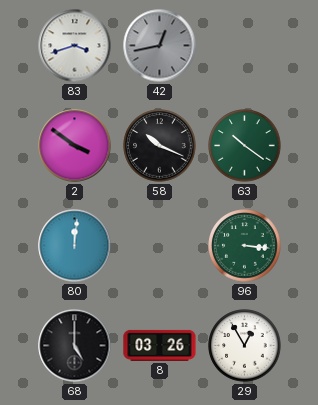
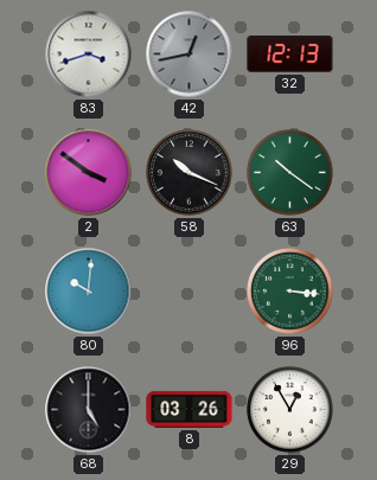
32: none -> 12:13 (290, 55)
80: 12:01 -> 10:01 (89, 292)
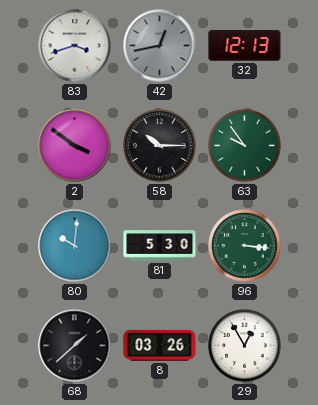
58: 10:19 -> 10:15 (160, 146)
63: 10:21 -> 9:54 (245, 146)
81: none -> 5:30 (160, 246)
68: 5:00 -> 1:38 (75, 346)
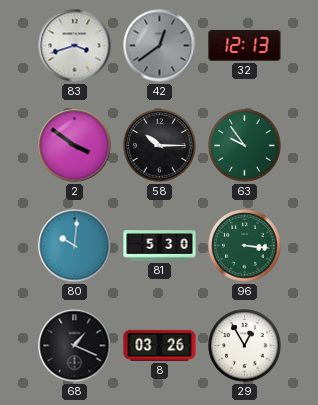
42: 12:43 -> 12:39 (160, 46)
68: 1:38 -> 1:19 (75, 346)
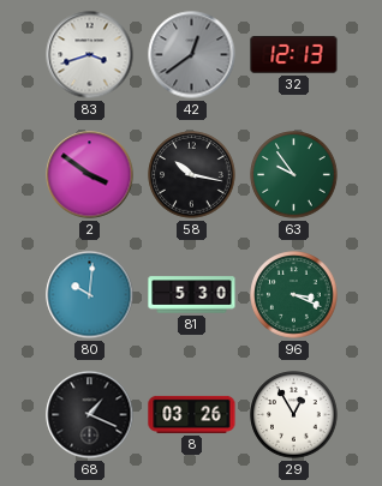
58: 10:15 -> 10:17 (192, 175)
96: 3:16 -> 3:19 (294, 295)
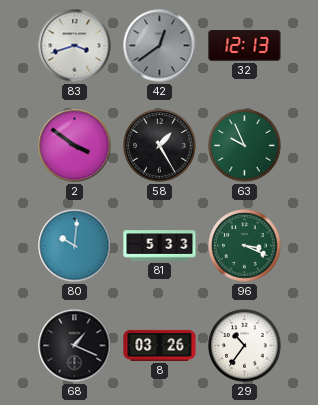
58: 10:17 -> 1:25 (160, 146)
63: 9:54 -> 9:56 (245, 146)
81: 5:30 -> 5:33 (160, 246)
29: 12:55 -> 10:36 (245, 346)
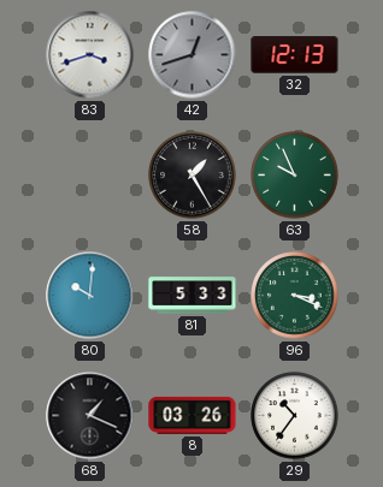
42: 12:39 -> 12:42 (193, 55)
2: 3:51 -> none (75, 146)
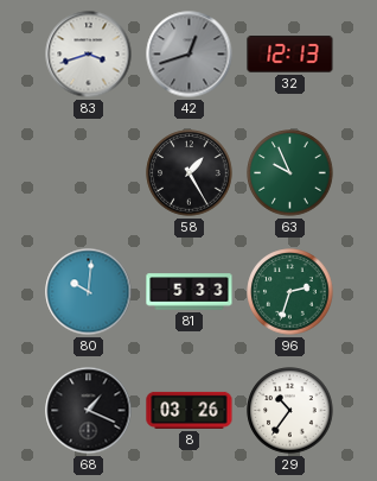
96: 3:19 -> 2:33 (290, 292)
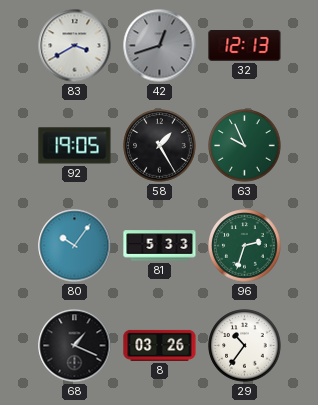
83: 3:42 -> 3:40 (75, 46)
92: none -> 19:05 (75, 146)
80: 10:01 -> 10:06 (75, 246)
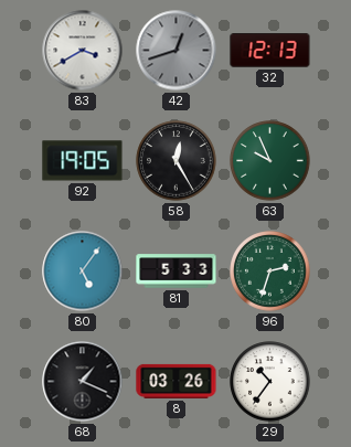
58: 1:25 -> 12:25 (177, 161)
80: 10:06 -> 5:06 (83, 272)
